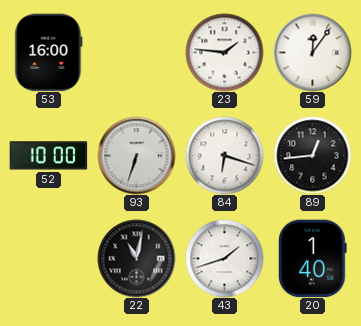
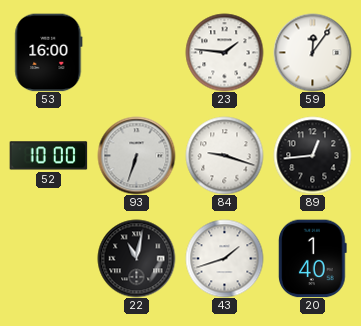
84: 6:18 -> 9:18 (224, 155)
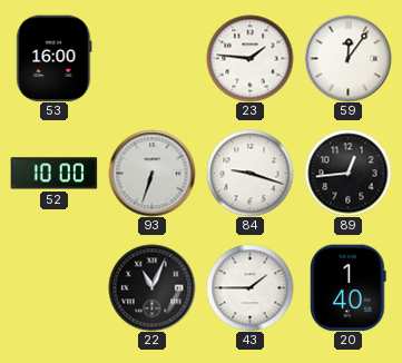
22: 11:02 -> 11:04 (151, 287)
43: 1:42 -> 1:45 (249, 287)
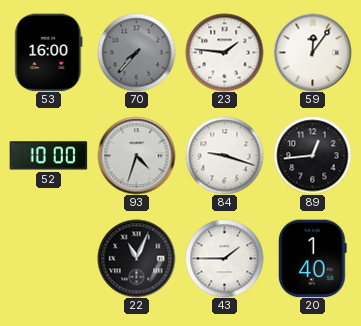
70: none -> 7:37 (136, 52)
93: 6:33 -> 4:33 (136, 155)
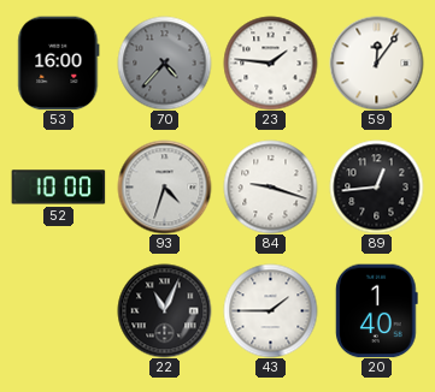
70: 7:37 -> 4:37 (164, 63)
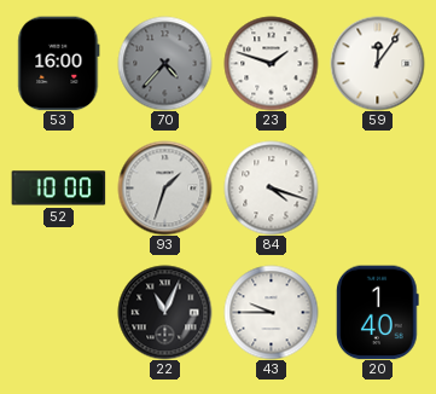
23: 1:46 -> 1:48 (271, 63)
93: 4:33 -> 1:33 (164, 187)
84: 9:18 -> 4:18 (271, 187)
89: 12:44 -> none (376, 186)
43: 1:45 -> 9:45 (271, 312)
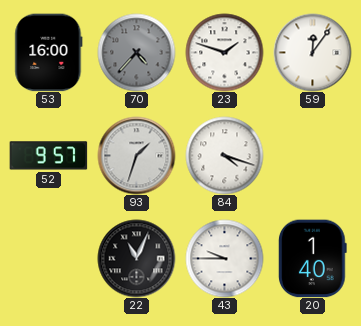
52: 10:00 -> 9:57 (48, 156)
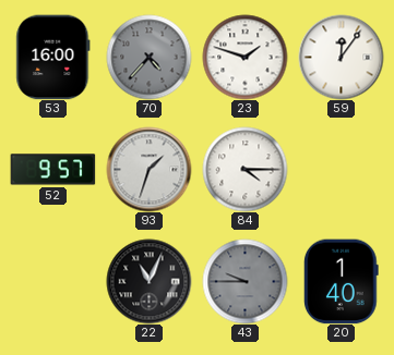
84: 4:18 -> 4:15 (244, 169)
43 dial: white -> grey (244, 281)
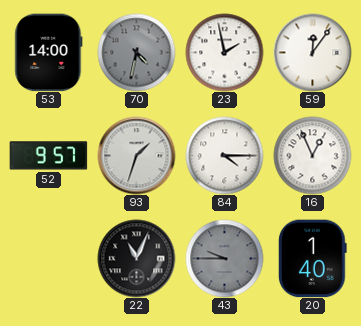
53: 16:00 -> 14:00 (49, 52)
70: 4:37 -> 4:32 (136, 52)
23: 1:48 -> 1:58 (224, 52)
16: none -> 12:56 (312, 155)
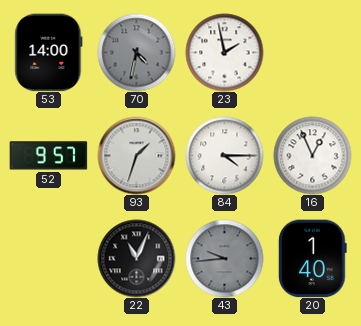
59: 12:06 -> none (312, 52)
43: 9:45 -> 9:44 (224, 258)
